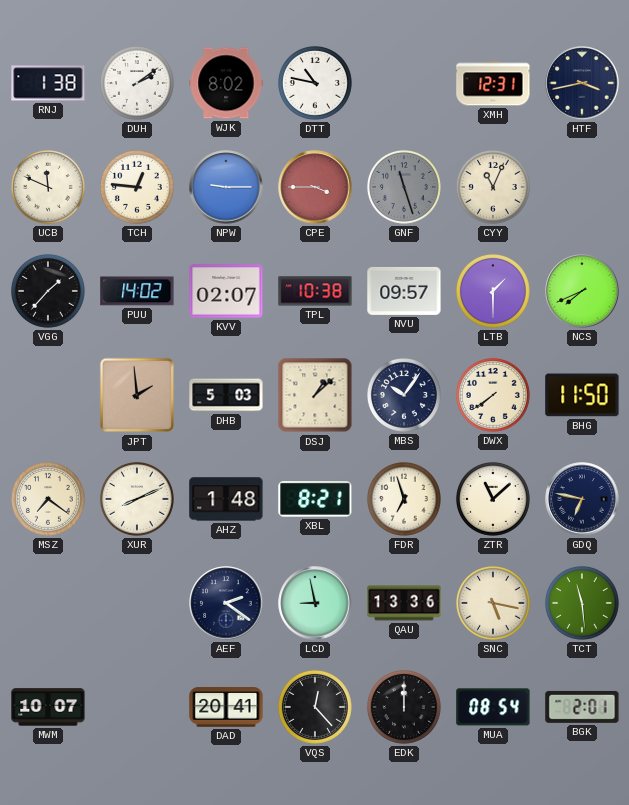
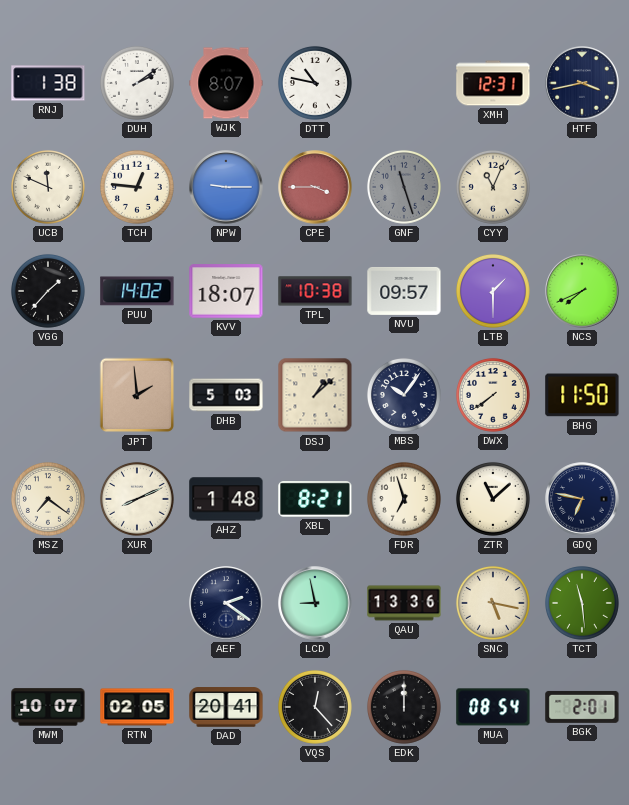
WJK: 8:02 -> 8:07 (226, 83)
KVV: 02:07 -> 18:07 (226, 291)
RTN: none -> 02:05 (137, 707)
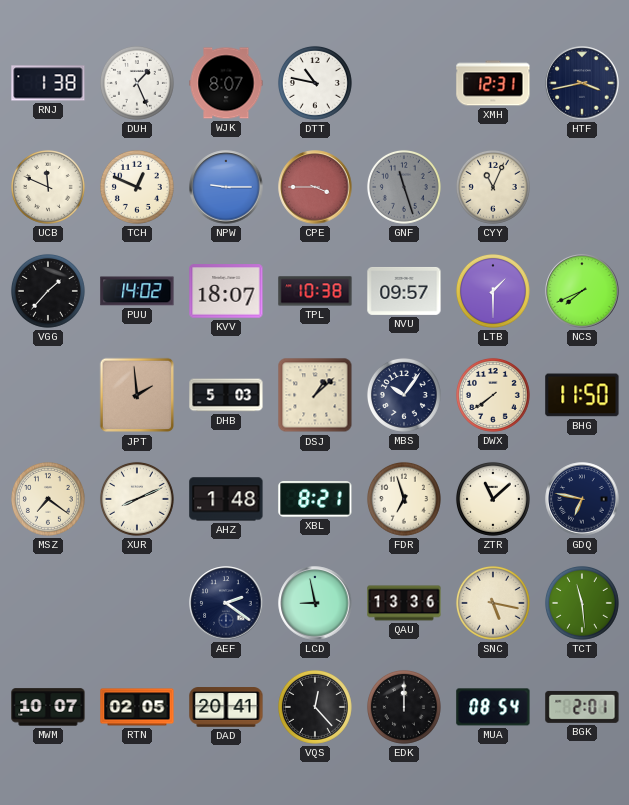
DUH: 2:09 -> 1:26 (137, 83)
TCH: 12:46 -> 12:49 (137, 187)
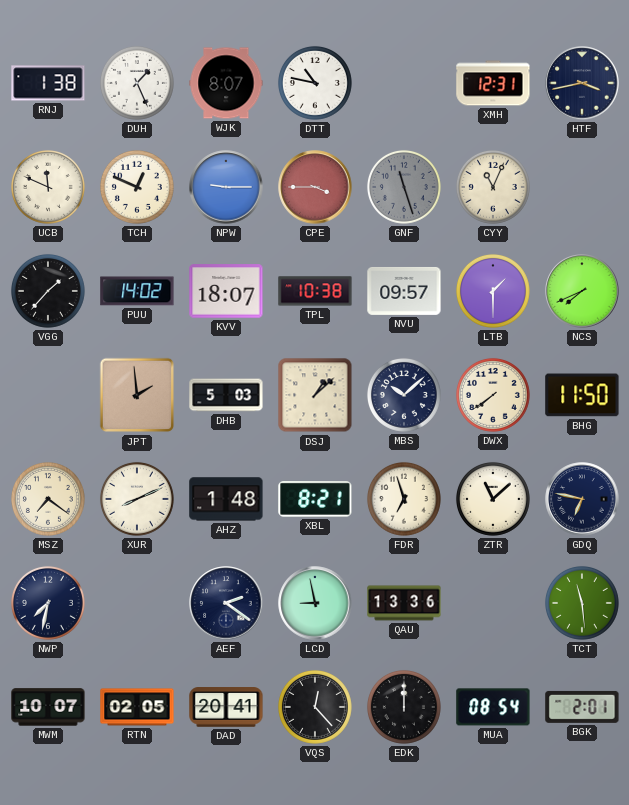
MBS: 10:06 -> 10:08 (404, 395)
NWP: none -> 7:32 (48, 603)
SNC: 5:17 -> none (493, 603)
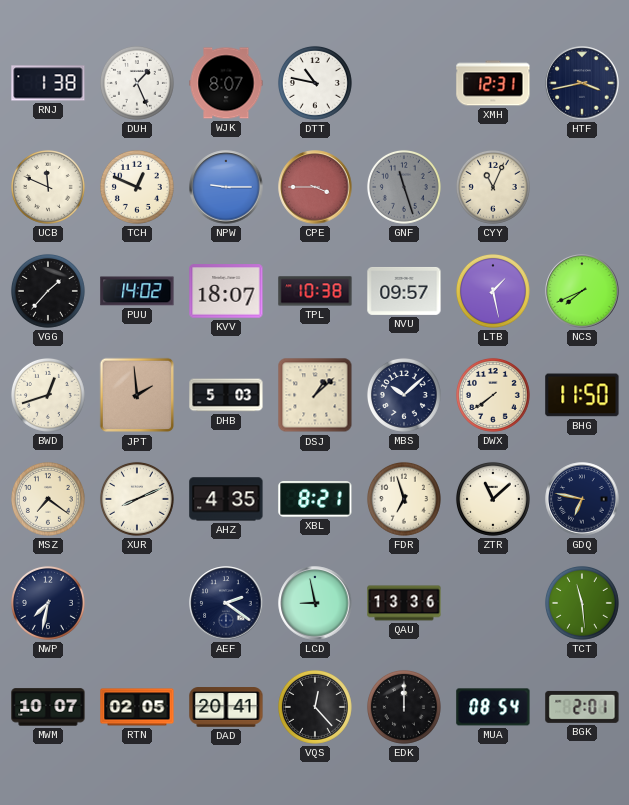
LTB: 1:30 -> 1:28 (493, 291)
BWD: none -> 12:42 (48, 395)
AHZ: 1:48 -> 4:35 (226, 499)
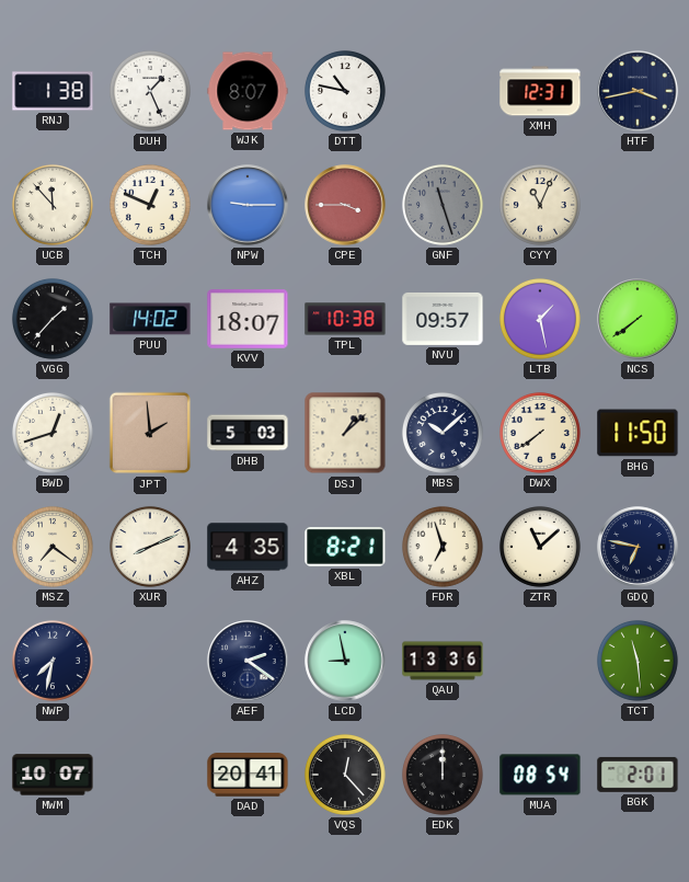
UCB: 11:49 -> 11:53 (53, 205)
NCS: 7:41 -> 7:39 (638, 319)
RTN: 02:05 -> none (137, 707)
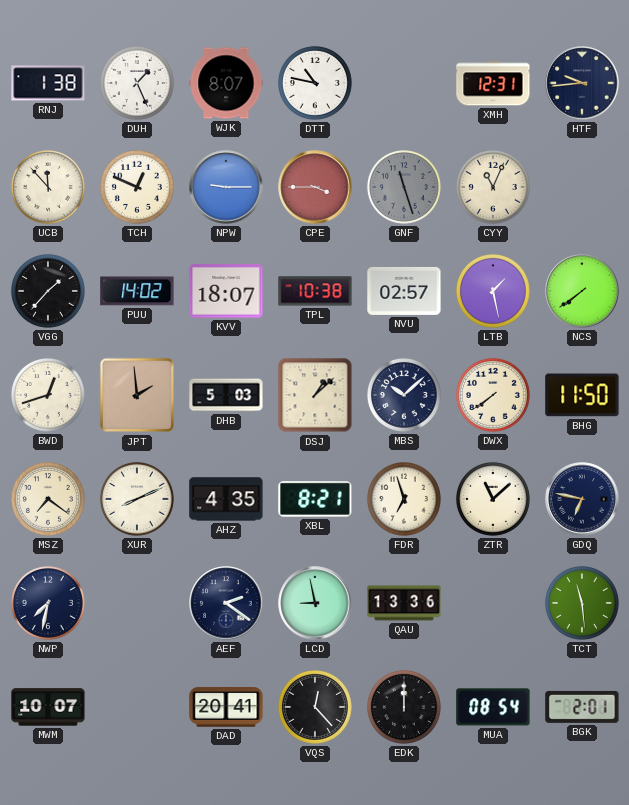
HTF: 3:43 -> 9:44 (582, 83)
NVU: 09:57 -> 02:57 (404, 291)
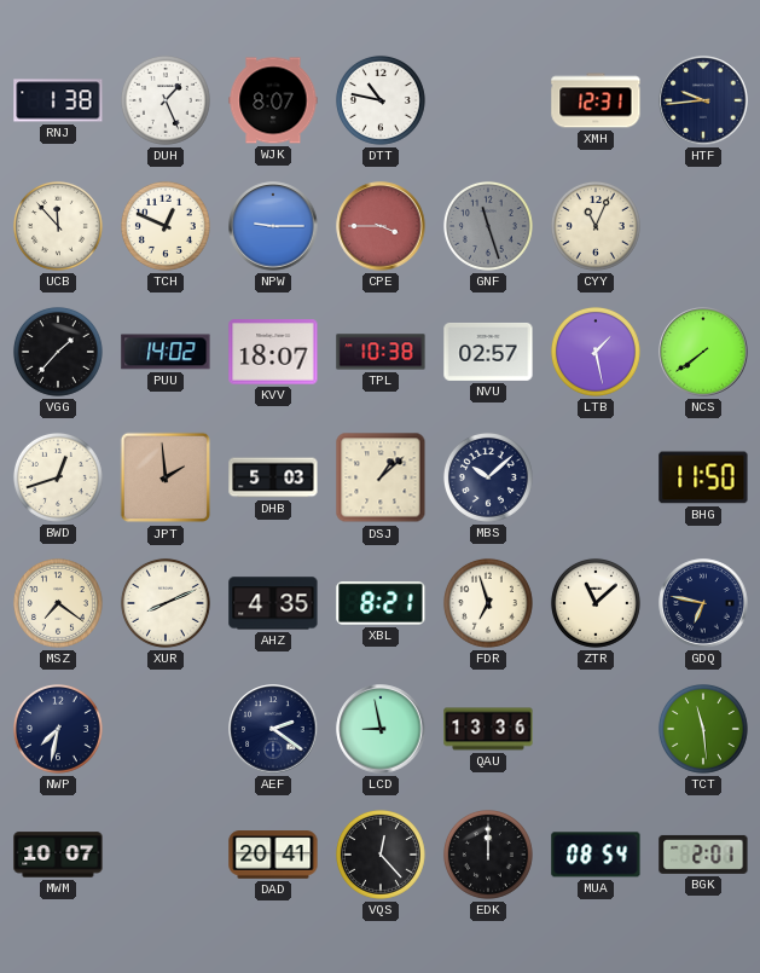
DWX: 7:39 -> none (493, 395)
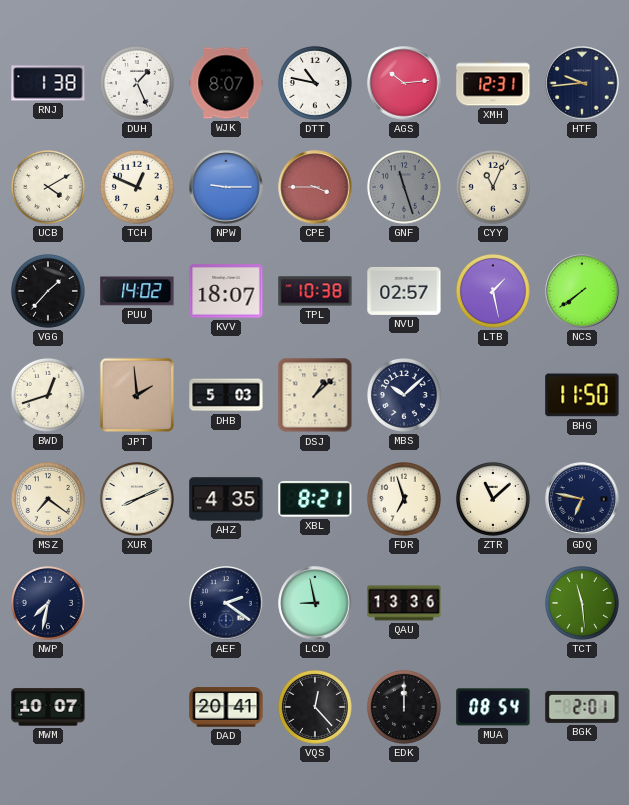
AGS: none -> 10:14 (404, 83)
UCB: 11:53 -> 4:10 (48, 187)
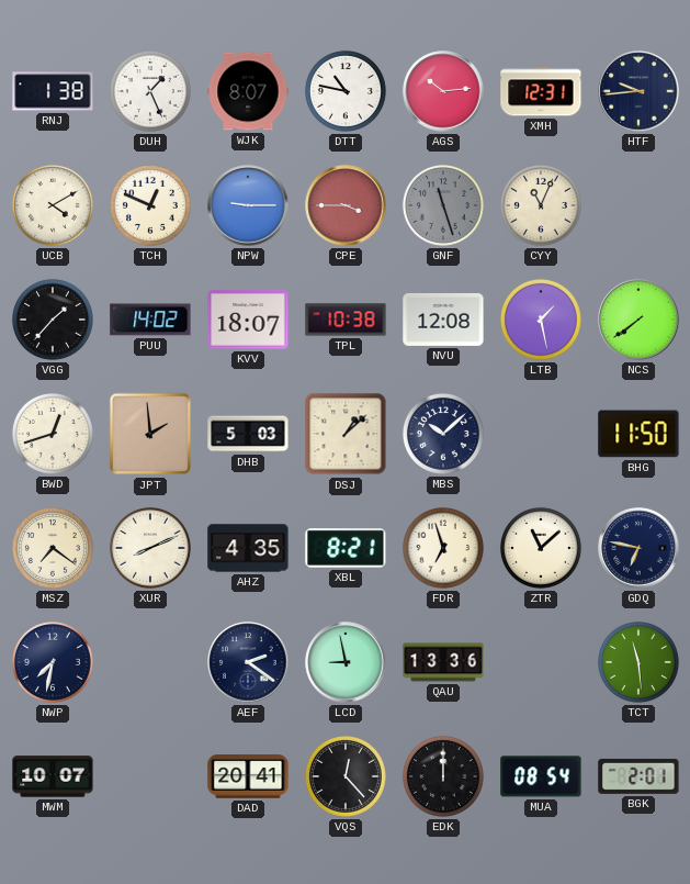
NVU: 02:57 -> 12:08 (443, 320)
